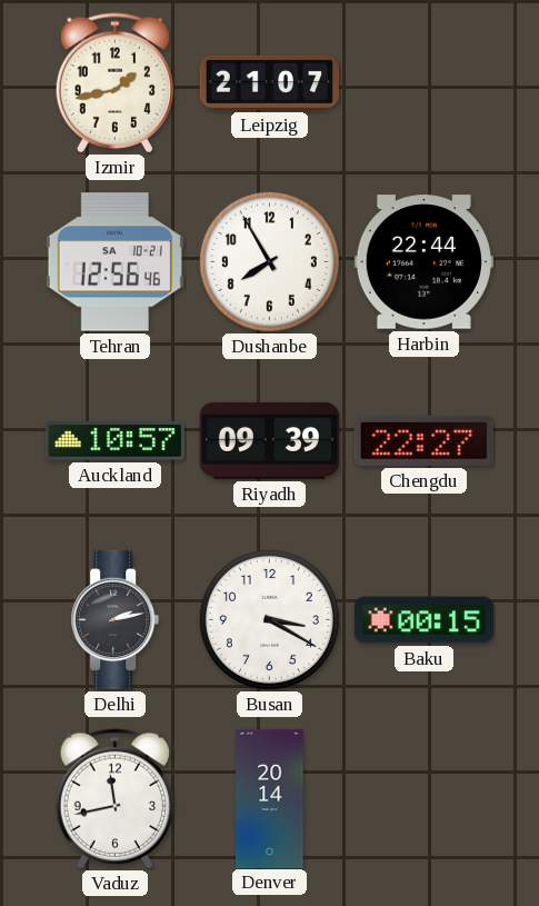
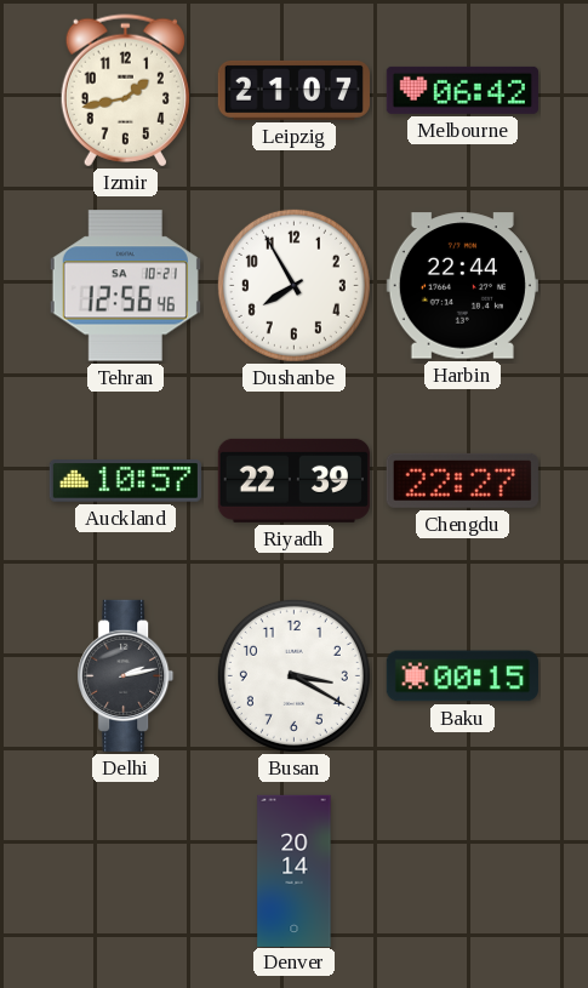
Melbourne: none -> 06:42 (462, 90)
Riyadh: 09:39 -> 22:39 (293, 480)
Vaduz: 11:43 -> none (114, 799)
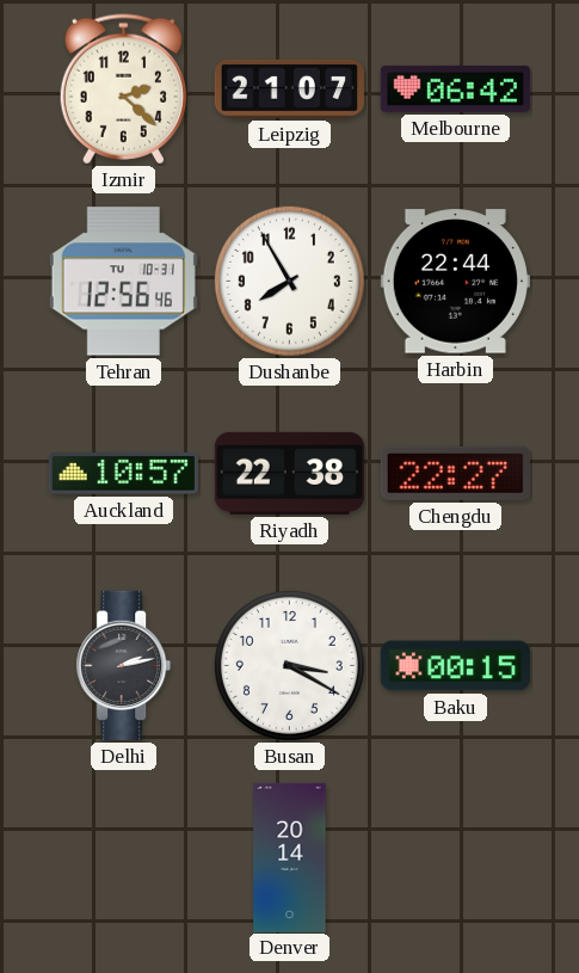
Izmir: 1:43 -> 2:22 (123, 90)
Tehran date: SA 10-21 -> TU 10-31 (123, 282)
Riyadh: 22:39 -> 22:38 (289, 473)
